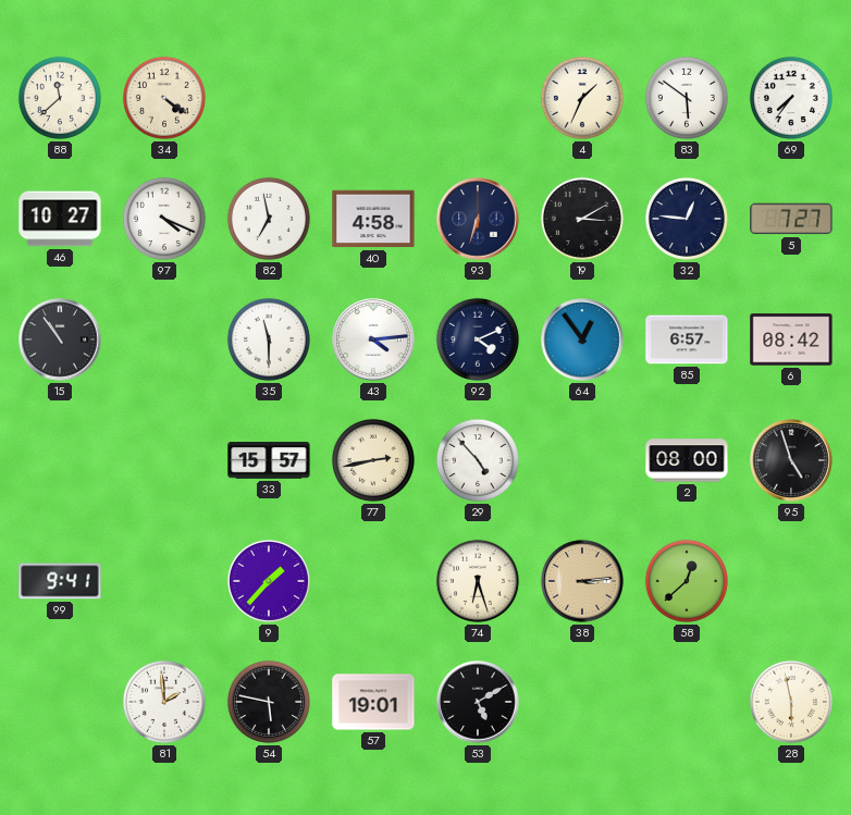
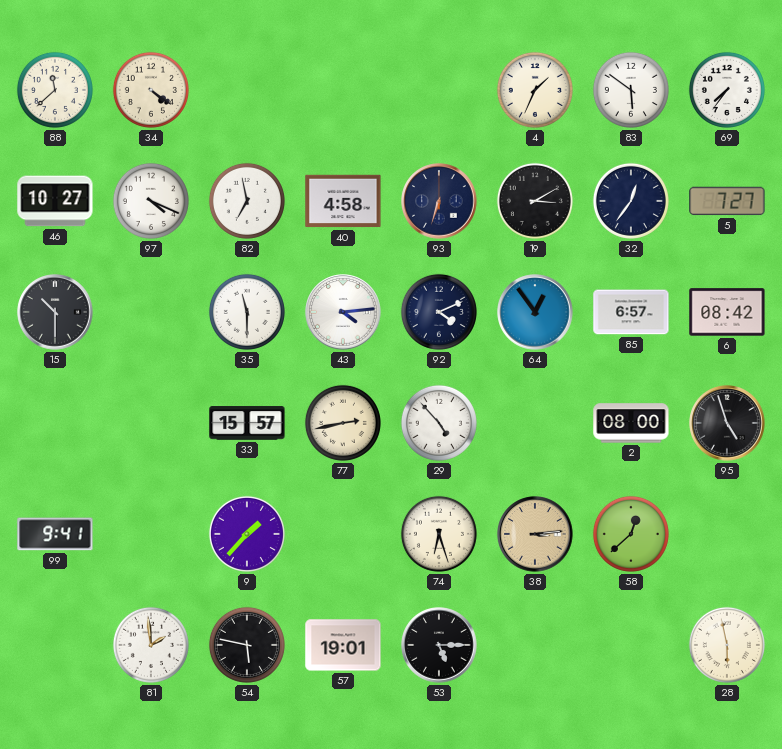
32: 12:46 -> 12:36 (631, 201)
15: 10:54 -> 10:30 (55, 312)
53: 5:10 -> 5:15 (439, 645)
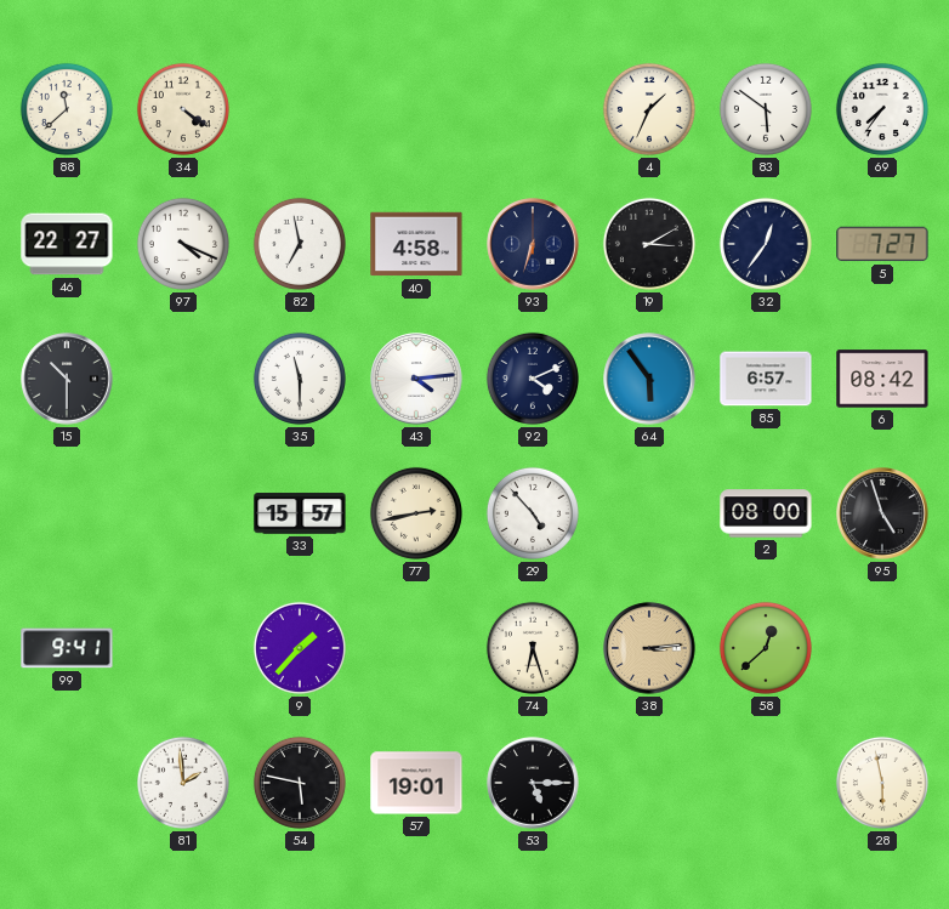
46: 10:27 -> 22:27 (67, 244)
64: 12:54 -> 5:54 (649, 379)
